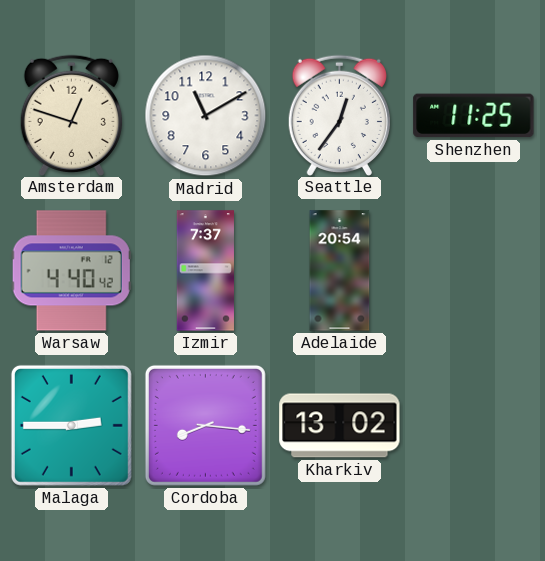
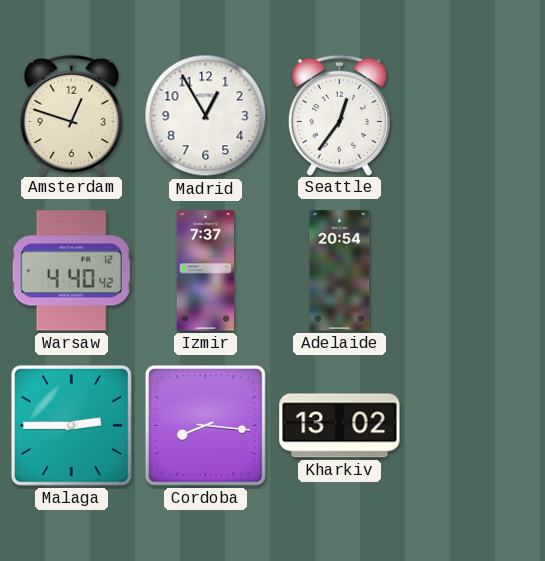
Madrid: 11:10 -> 12:55 (206, 116)
Shenzhen: 11:25 -> none (474, 116)
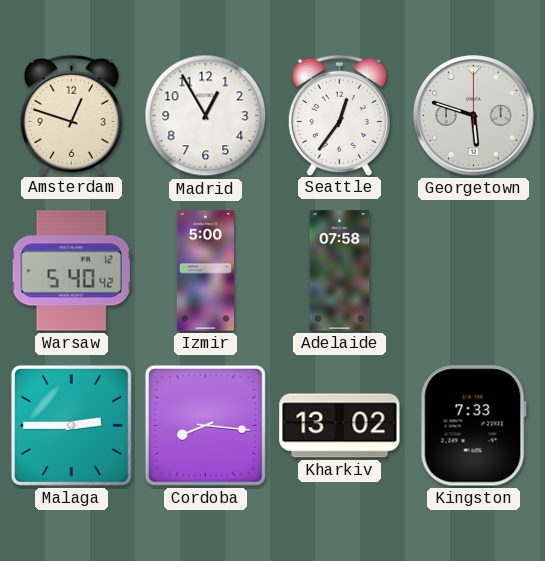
Georgetown: none -> 5:48 (474, 116)
Warsaw: 4:40 -> 5:40 (71, 271)
Izmir: 7:37 -> 5:00 (205, 271)
Adelaide: 20:54 -> 07:58 (340, 271)
Kingston: none -> 7:33 (473, 426)
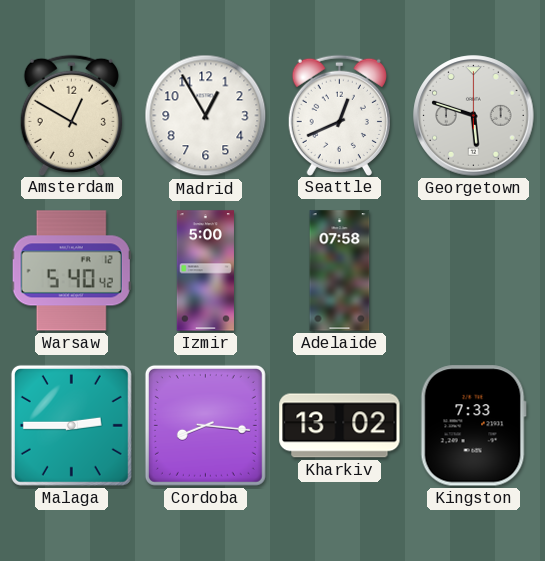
Amsterdam: 12:48 -> 12:50 (71, 115)
Seattle: 12:36 -> 12:41 (339, 115)
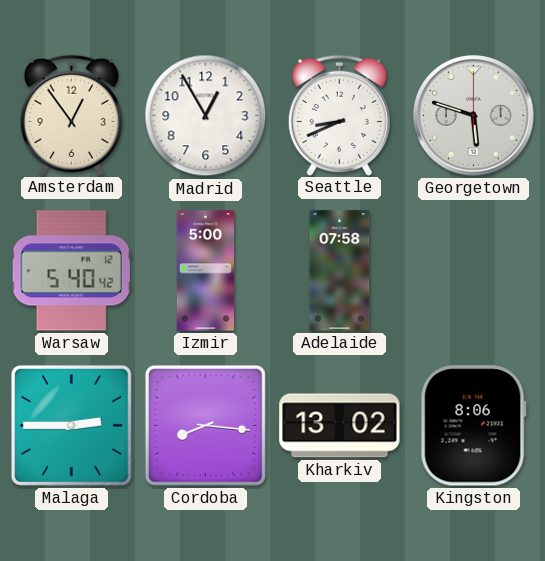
Amsterdam: 12:50 -> 12:54 (71, 115)
Seattle: 12:41 -> 8:41 (339, 115)
Kingston: 7:33 -> 8:06 (473, 426)
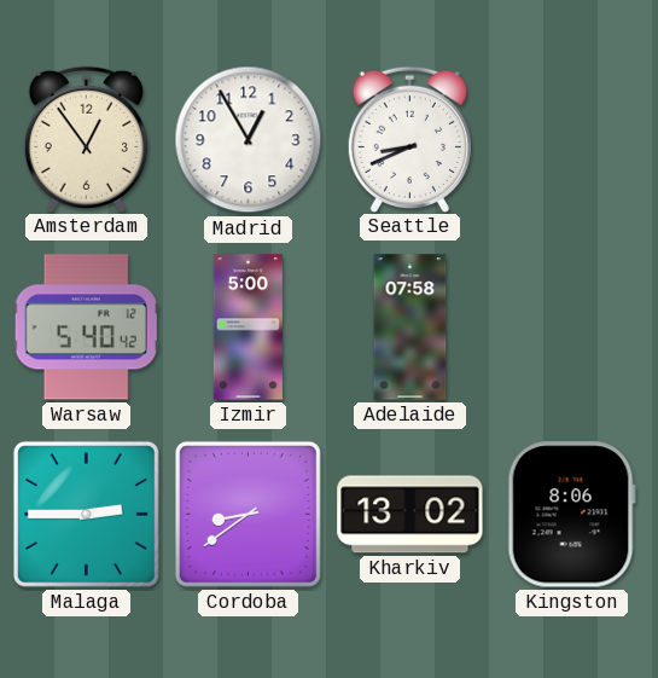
Georgetown: 5:48 -> none (474, 116)
Cordoba: 8:16 -> 8:39 (248, 514)
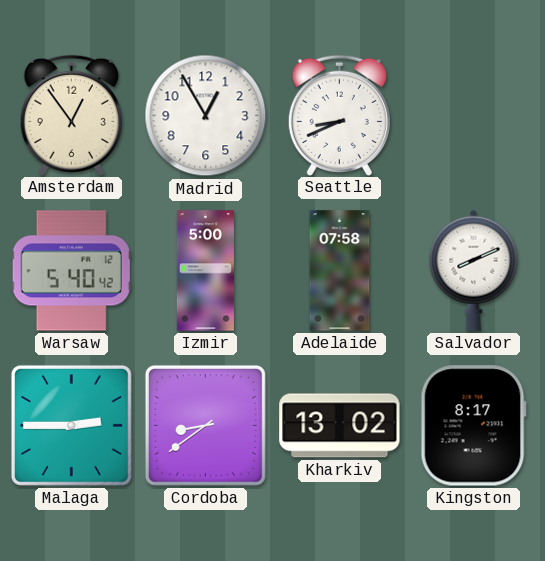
Salvador: none -> 8:11 (474, 270)
Kingston: 8:06 -> 8:17 (473, 426)
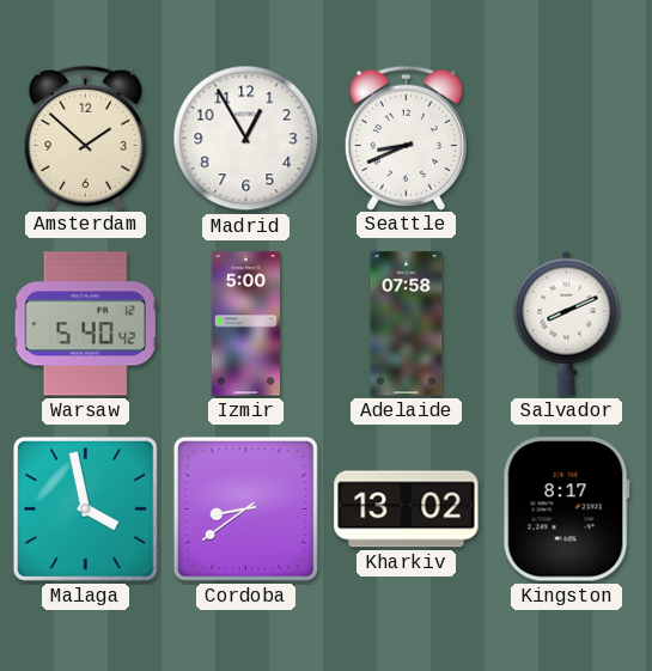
Amsterdam: 12:54 -> 1:52 (85, 138)
Malaga: 2:45 -> 3:58 (85, 508)
